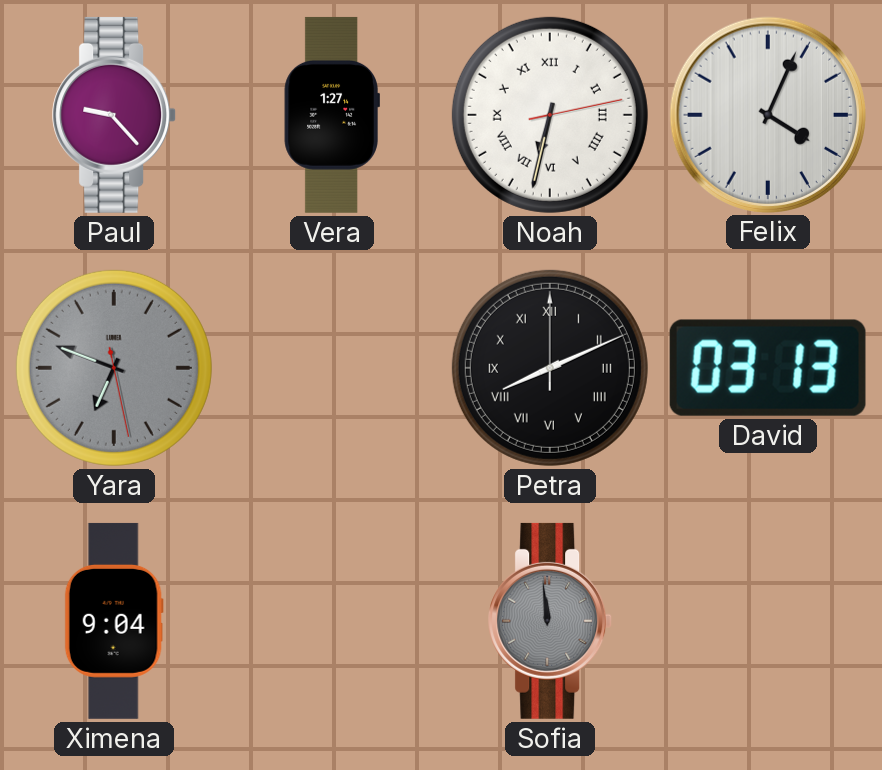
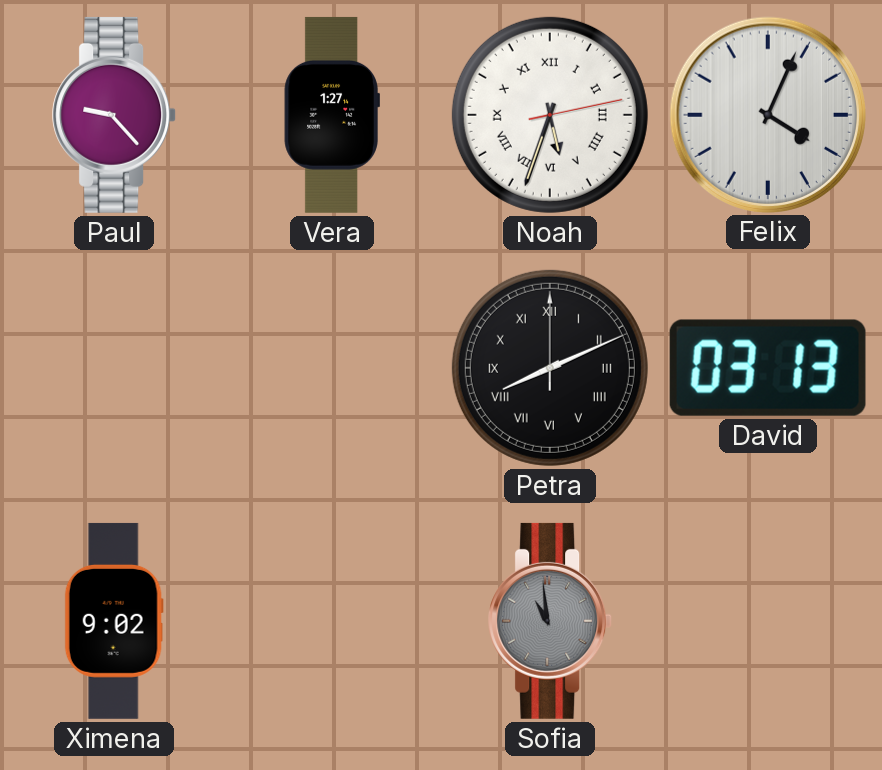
Noah: 6:32 -> 5:33 (550, 115)
Yara: 6:48 -> none (114, 368)
Ximena: 9:04 -> 9:02 (114, 621)
Sofia: 11:59 -> 10:59 (551, 621)
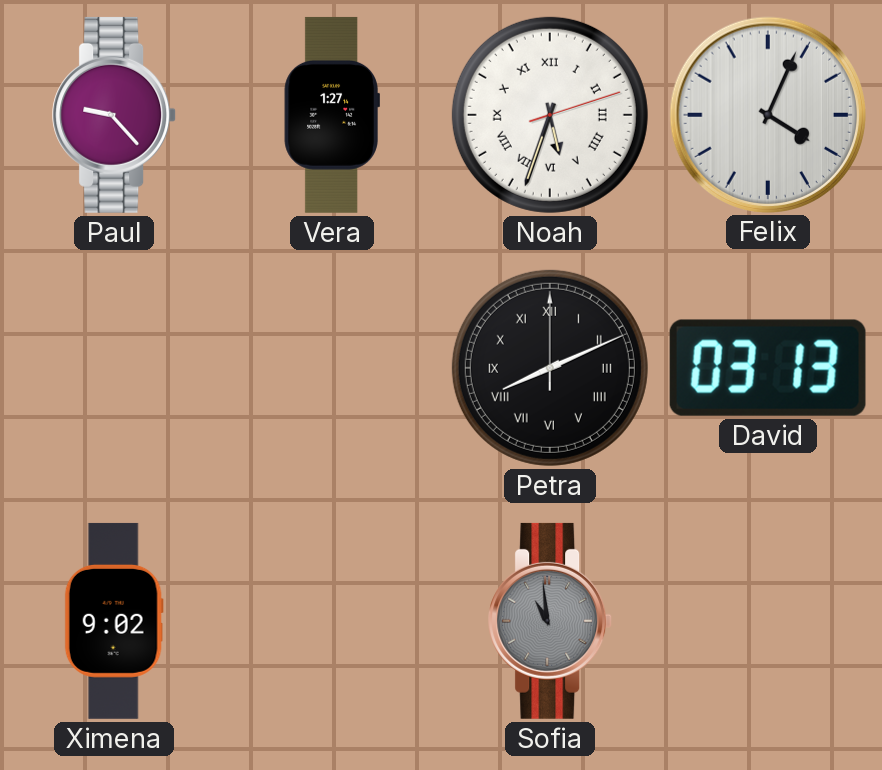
Noah: 5:33:13 -> 5:33:12 (550, 115)
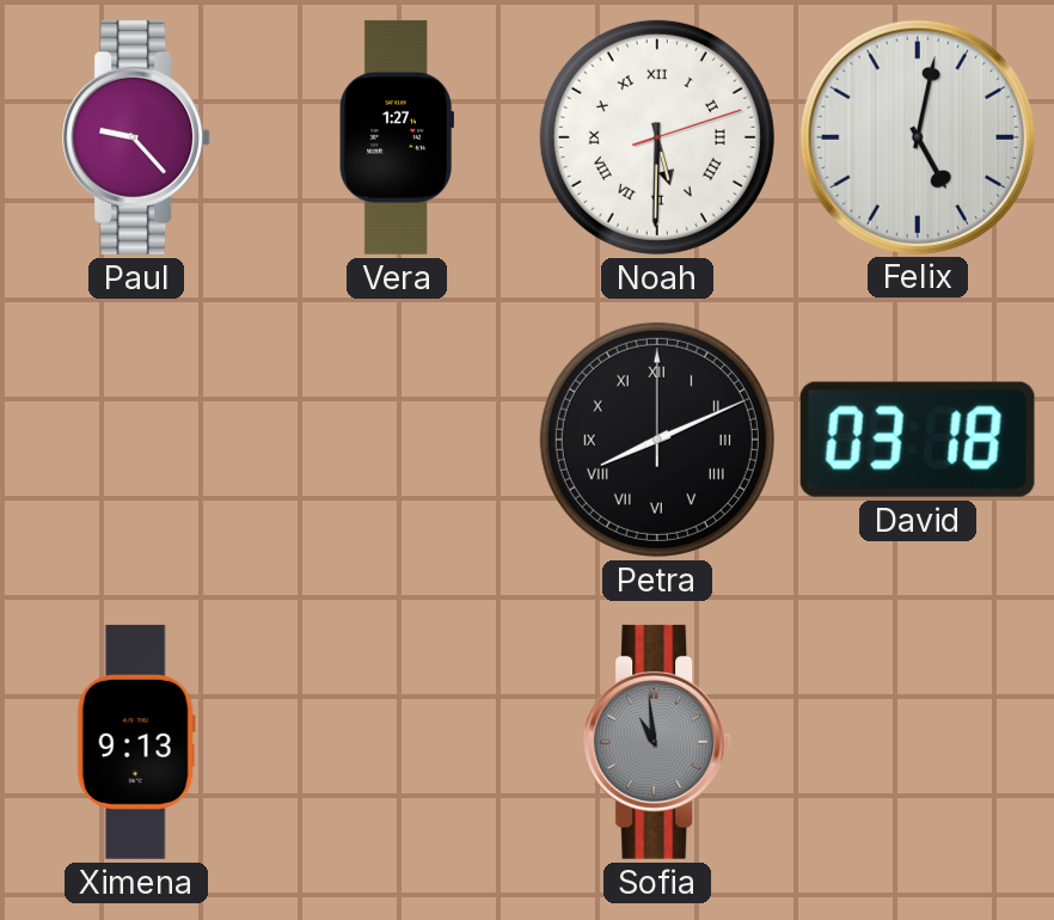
Noah: 5:33 -> 5:30 (657, 137)
Felix: 4:04 -> 5:02 (917, 136)
David: 03:13 -> 03:18 (918, 440)
Ximena: 9:02 -> 9:13 (136, 742)
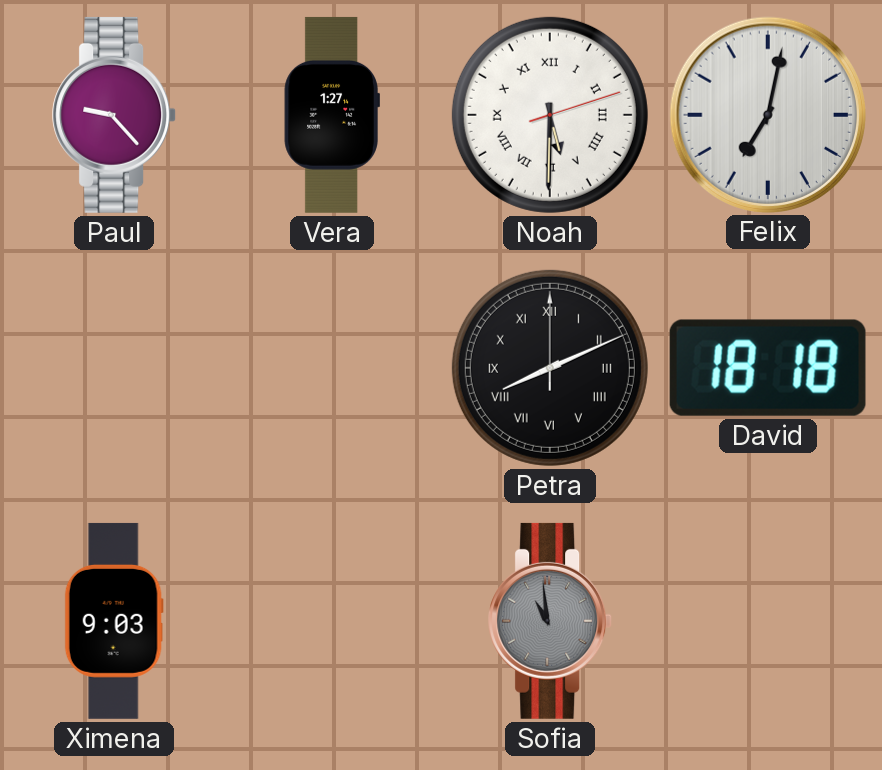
Felix: 5:02 -> 7:02 (767, 114)
David: 03:18 -> 18:18 (768, 368)
Ximena: 9:13 -> 9:03 (114, 621)
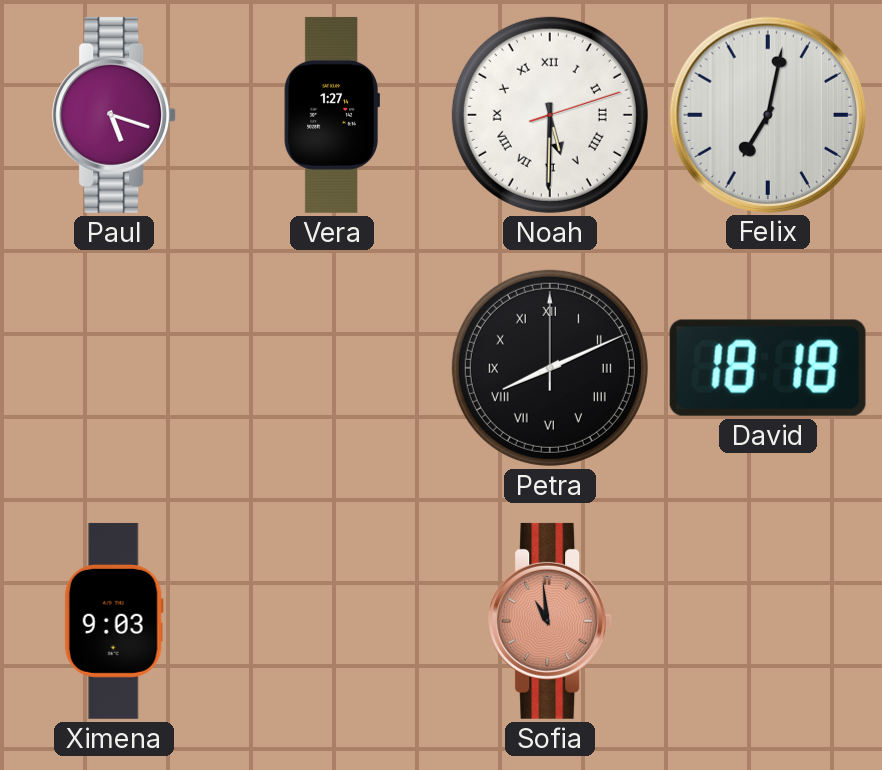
Paul: 9:23 -> 5:18 (115, 115)
Sofia dial: grey -> salmon (551, 621)
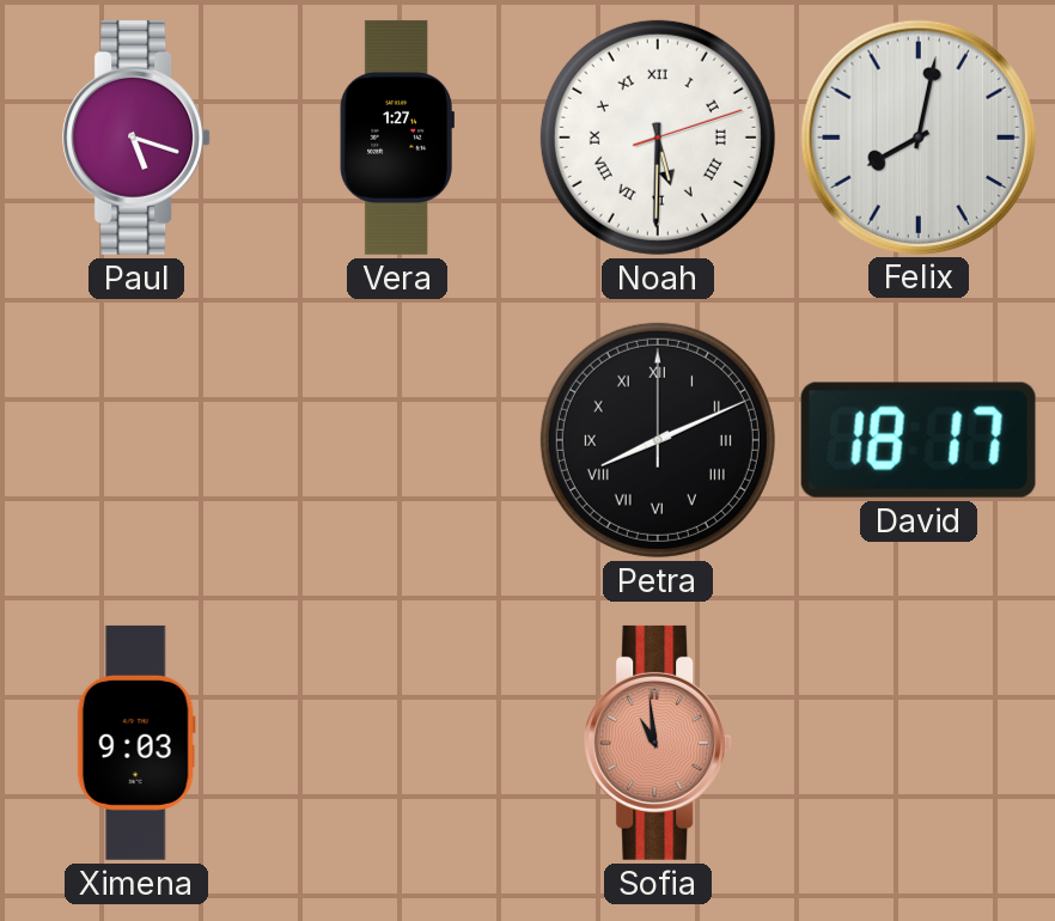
Felix: 7:02 -> 8:02 (917, 136)
David: 18:18 -> 18:17 (919, 440)
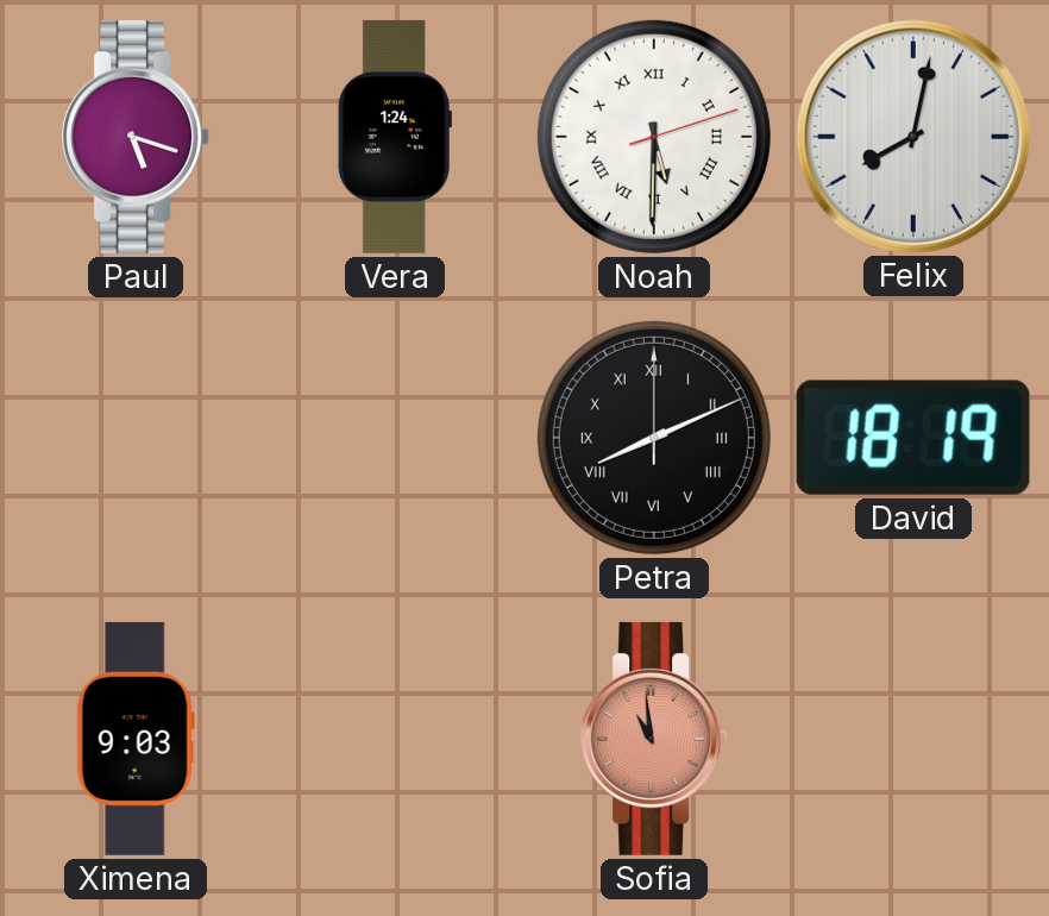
Vera: 1:27 -> 1:24 (395, 137)
David: 18:17 -> 18:19 (913, 438)
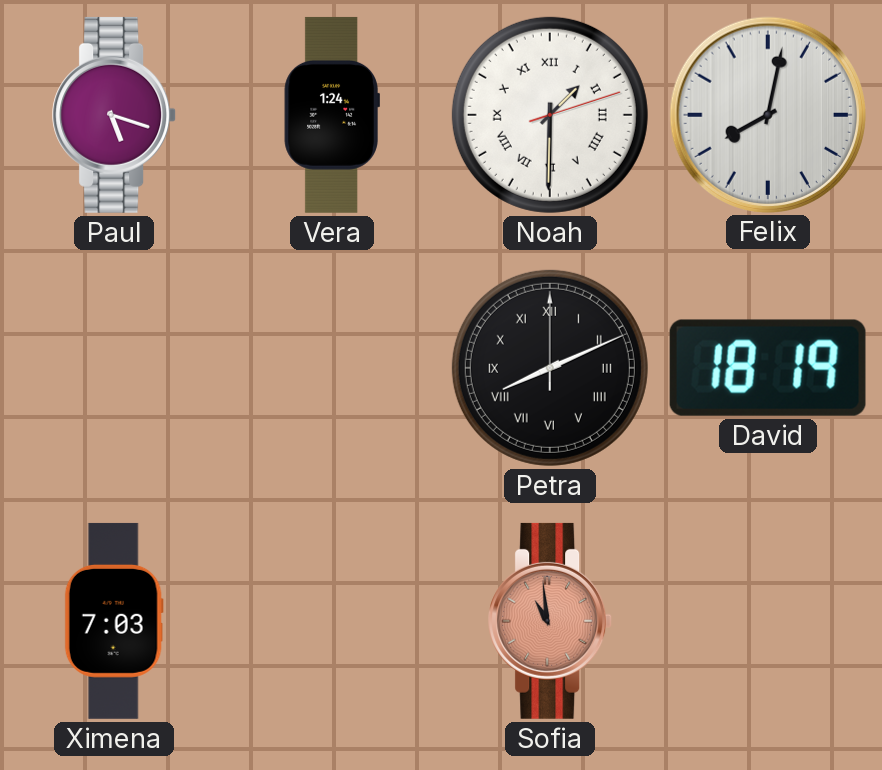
Noah: 5:30 -> 1:30 (550, 115)
Ximena: 9:03 -> 7:03 (114, 621)
